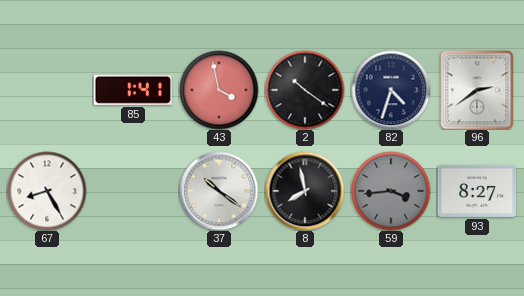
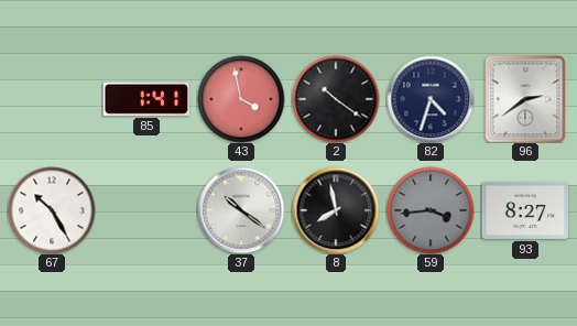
67: 8:25 -> 10:25 (52, 210)
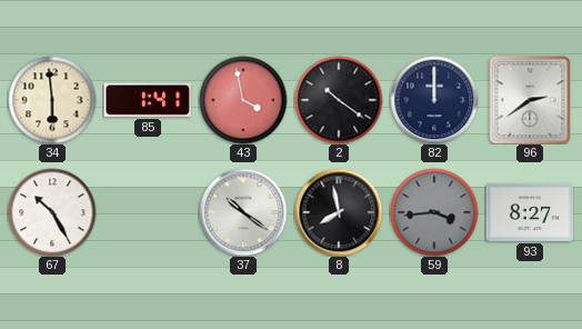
34: none -> 5:59 (52, 100)
82: 4:33 -> 12:00 (434, 100)
